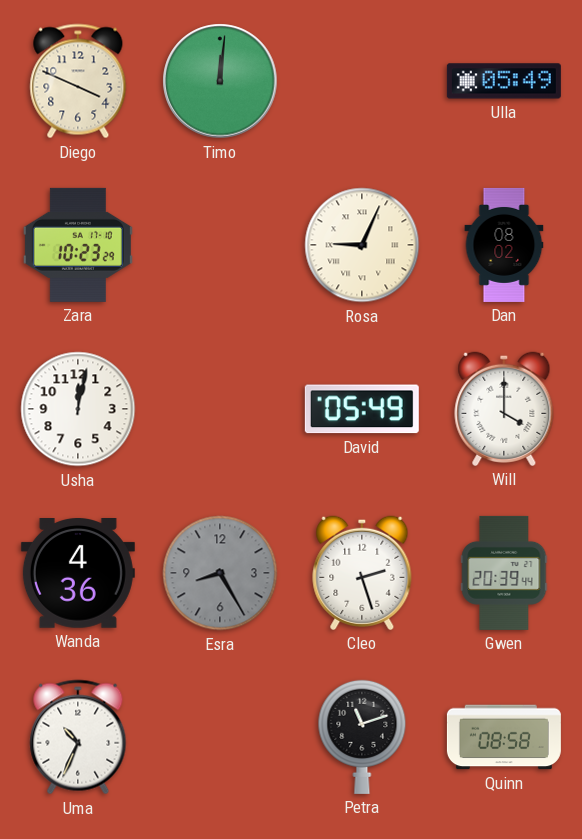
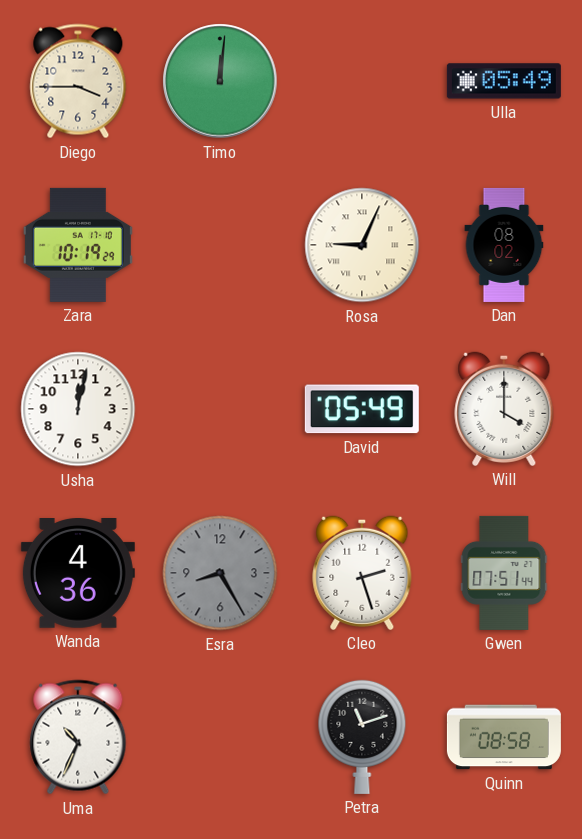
Diego: 3:49 -> 3:45 (78, 81)
Zara: 10:23 -> 10:19 (78, 245)
Gwen: 20:39 -> 07:51 (504, 573)
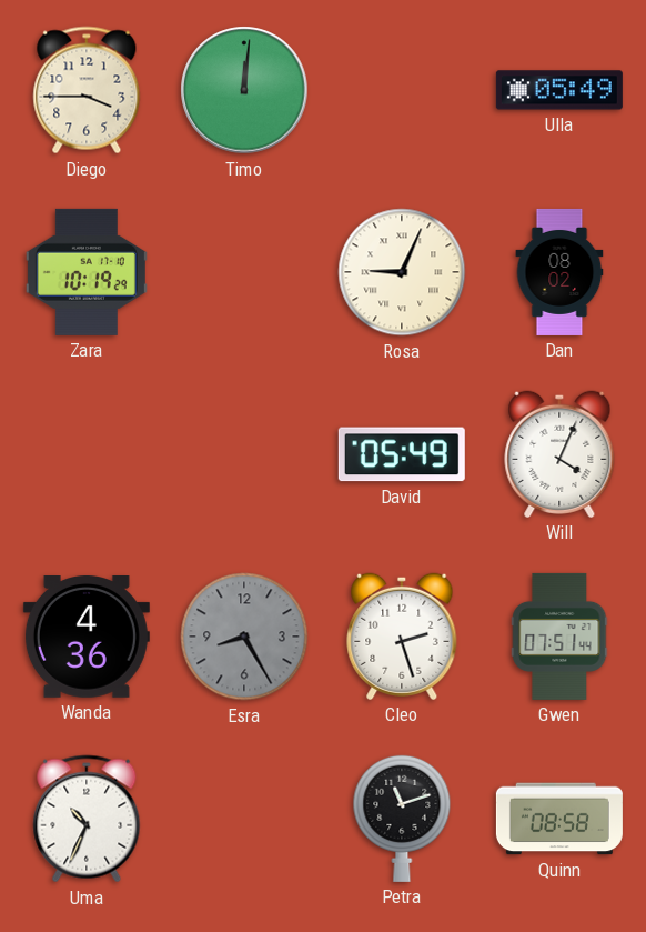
Usha: 12:02 -> none (78, 409)
Will: 4:00 -> 4:04 (559, 454)
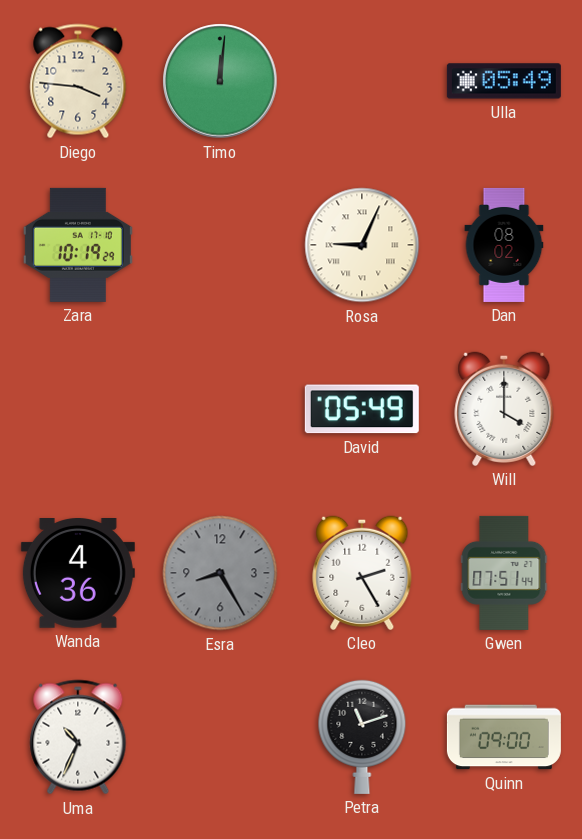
Diego: 3:45 -> 3:46 (78, 81)
Will: 4:04 -> 4:00 (504, 409)
Cleo: 2:27 -> 2:25 (362, 573)
Quinn: 08:58 -> 09:00 (504, 737)
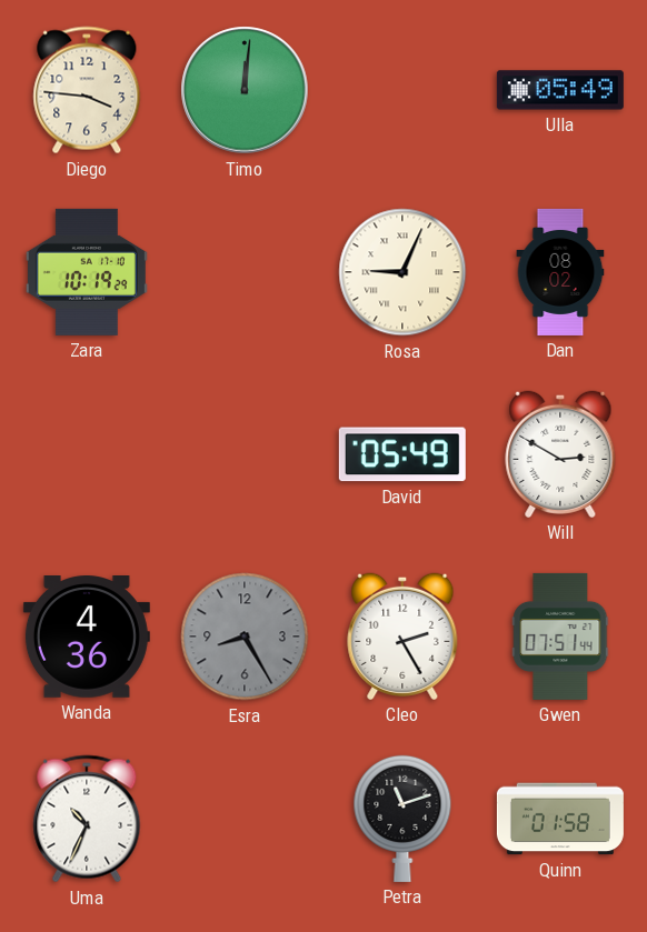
Will: 4:00 -> 2:50 (560, 454)
Quinn: 09:00 -> 01:58 (560, 819)
